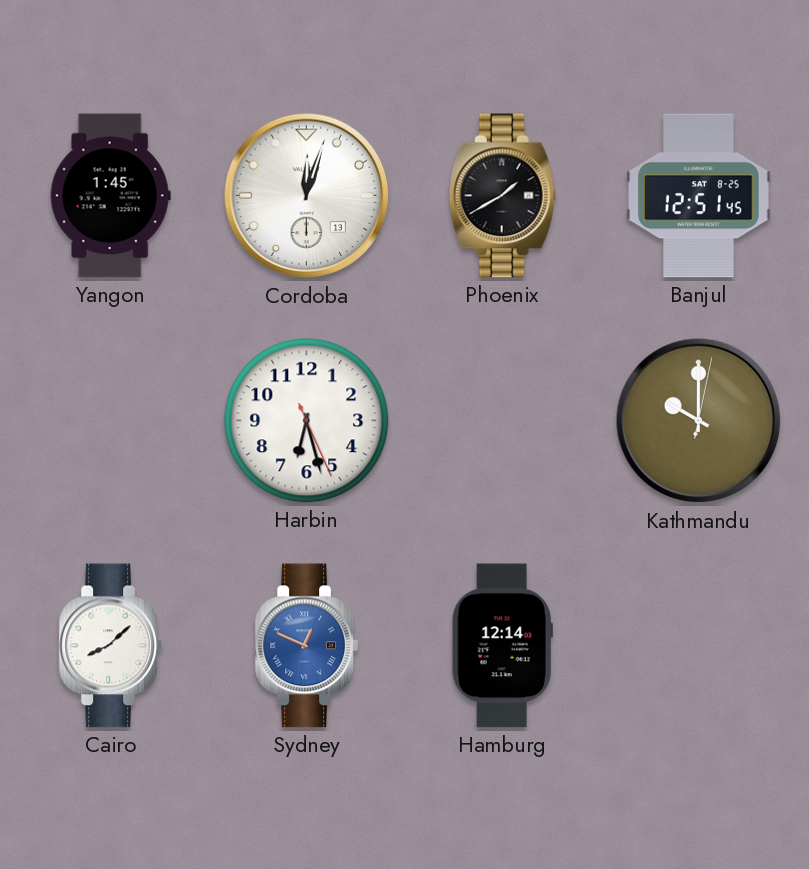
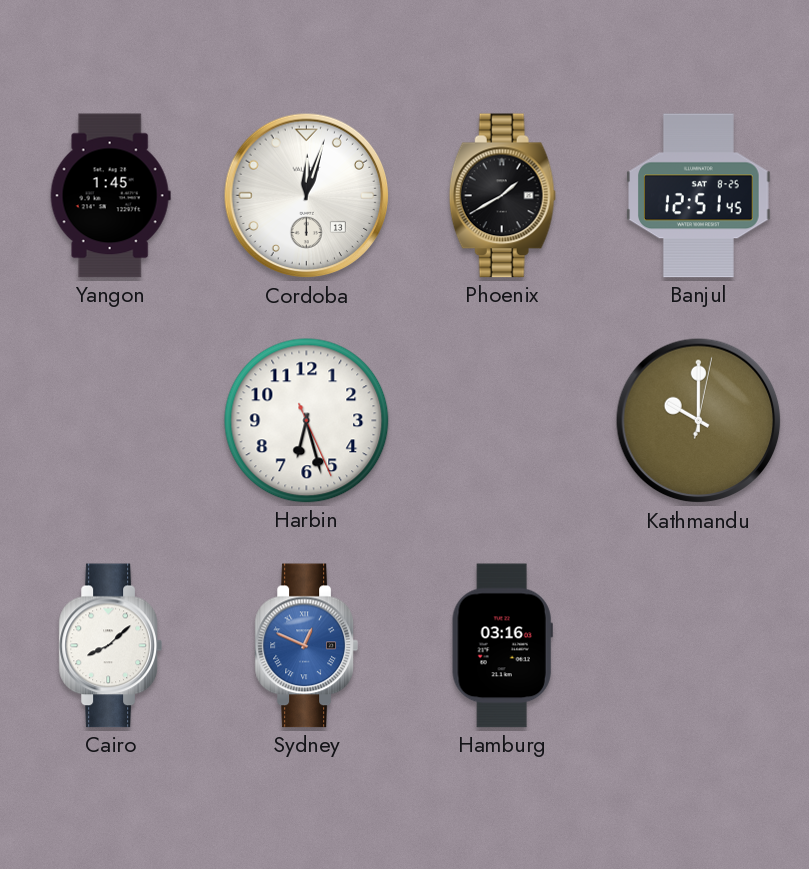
Hamburg: 12:14 -> 03:16 (502, 646)
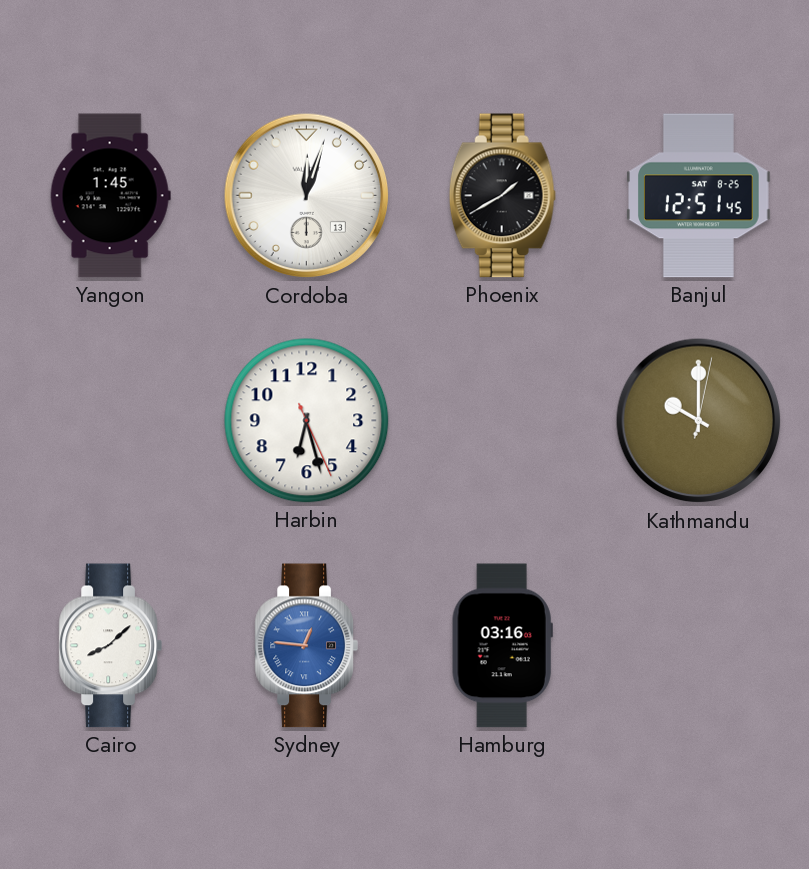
Sydney: 12:49 -> 12:46 (306, 646)
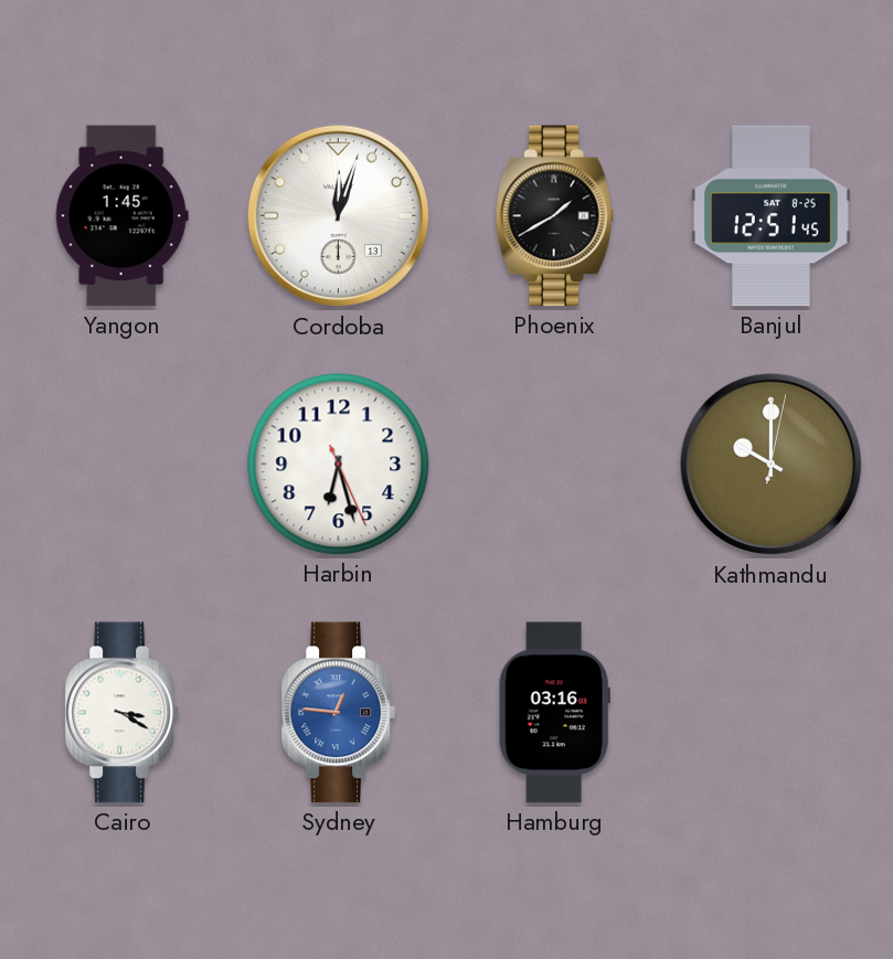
Cairo: 8:08 -> 3:20 (121, 713)
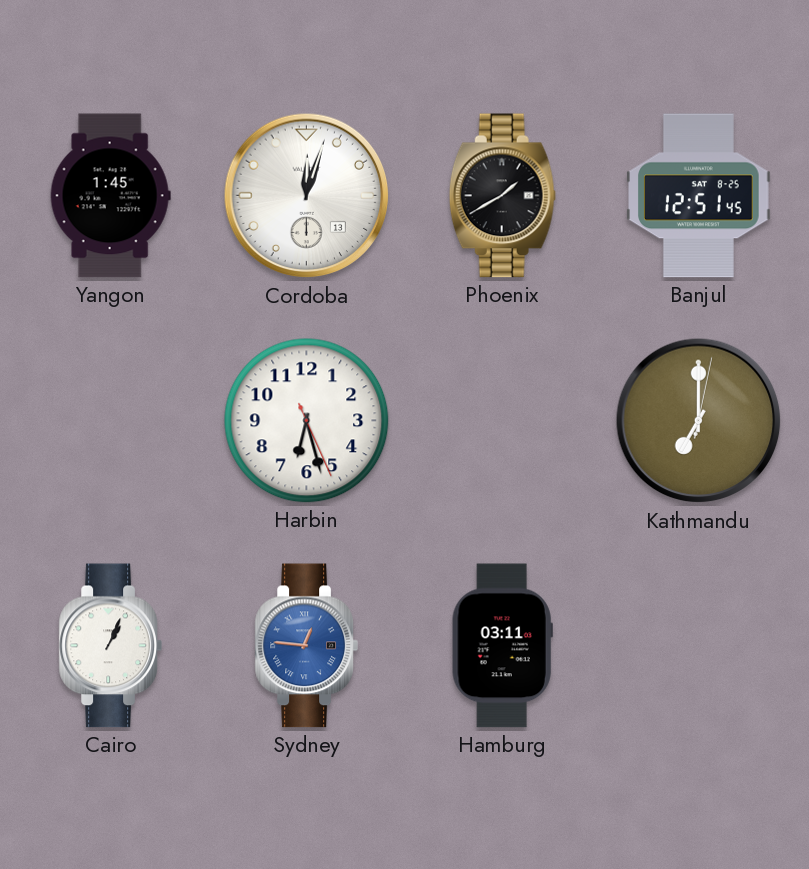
Kathmandu: 10:00 -> 7:00 (699, 421)
Cairo: 3:20 -> 1:04 (110, 646)
Hamburg: 03:16 -> 03:11 (502, 646)
